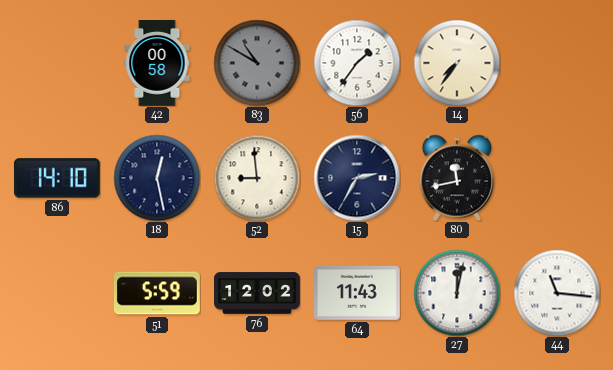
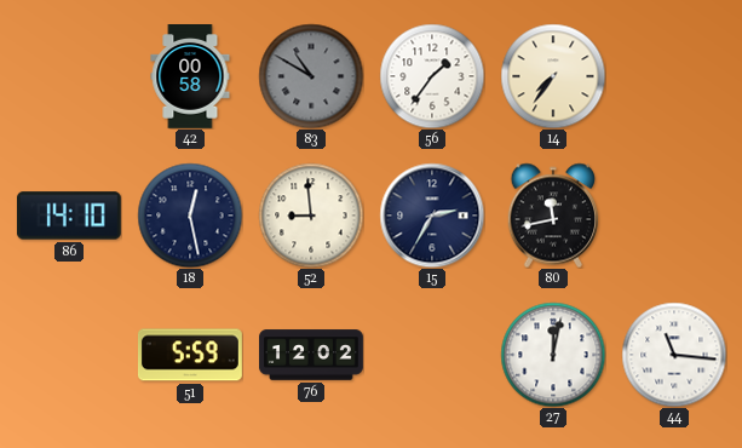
64: 11:43 -> none (357, 293)
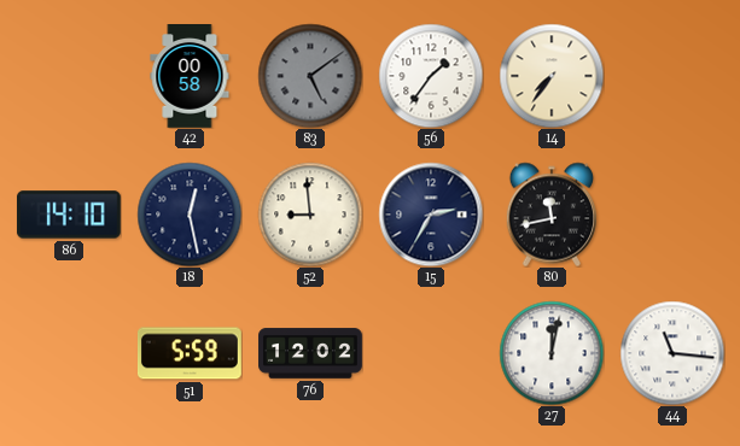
83: 10:50 -> 5:09 (310, 76)
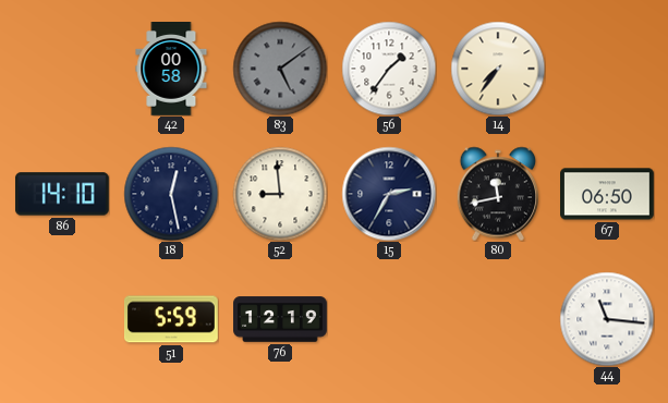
67: none -> 06:50 (608, 194)
76: 12:02 -> 12:19 (280, 319)
27: 12:02 -> none (552, 353)
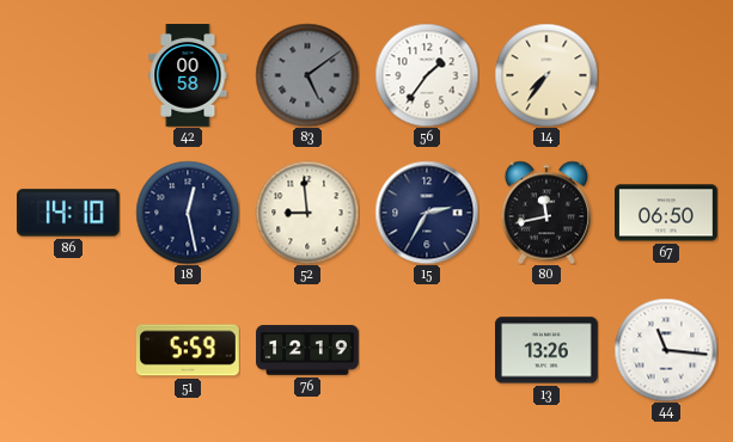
13: none -> 13:26 (548, 350)
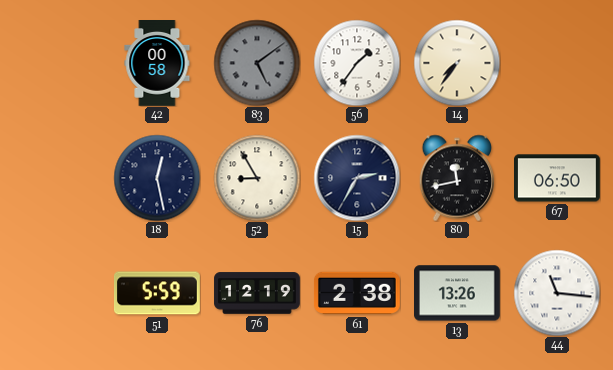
86: 14:10 -> none (68, 213)
52: 8:59 -> 8:55 (257, 178)
61: none -> 2:38 (357, 293)
